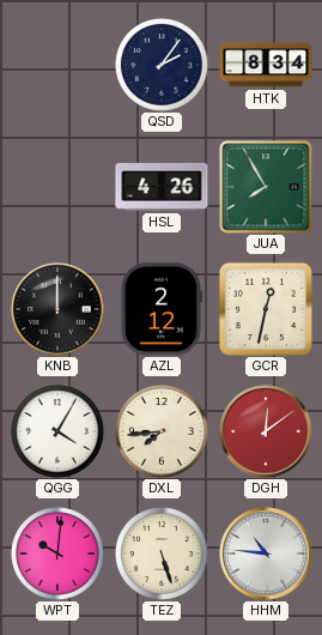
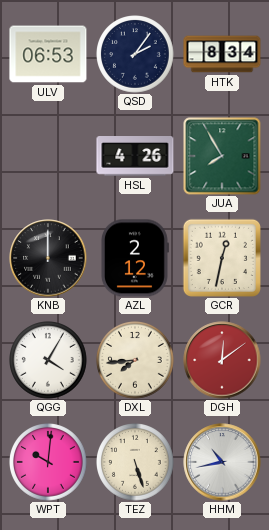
ULV: none -> 06:53 (48, 54)
HHM: 10:46 -> 10:43 (222, 462)
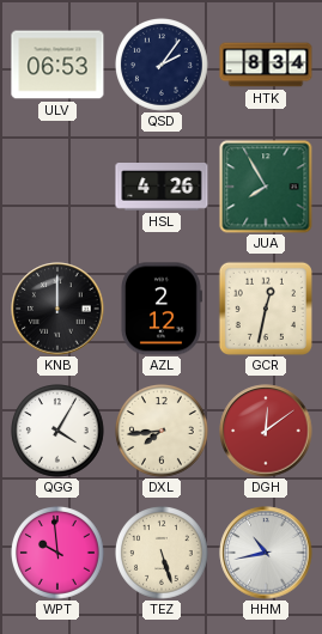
WPT: 10:01 -> 9:59 (59, 554)
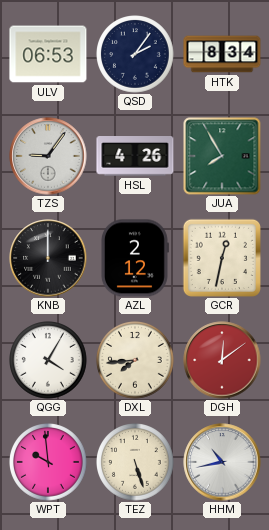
TZS: none -> 9:06 (48, 156)
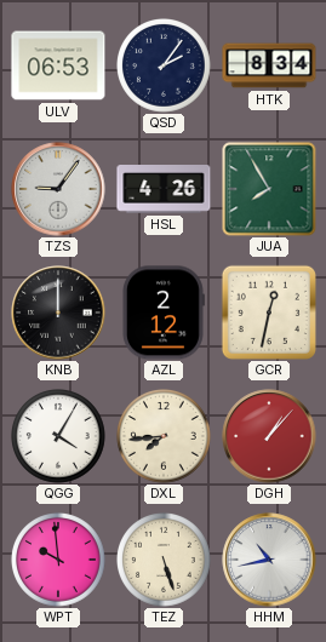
DGH: 12:09 -> 1:07 (269, 436)
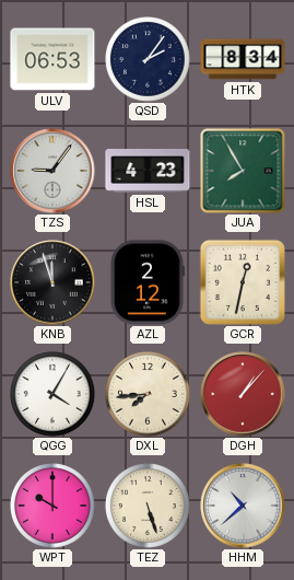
HSL: 4:26 -> 4:23 (148, 172)
KNB: 12:00 -> 11:57 (52, 282)
WPT: 9:59 -> 10:00 (54, 507)
HHM: 10:43 -> 10:38 (243, 506)
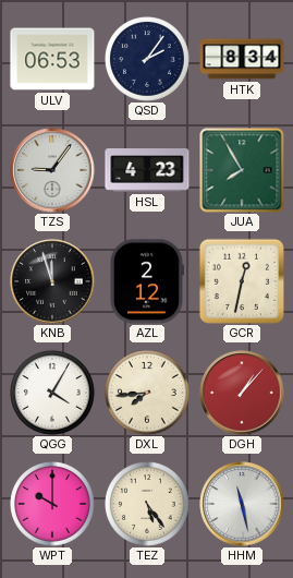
TEZ: 5:27 -> 5:24 (148, 505)
HHM: 10:38 -> 11:28 (242, 504)
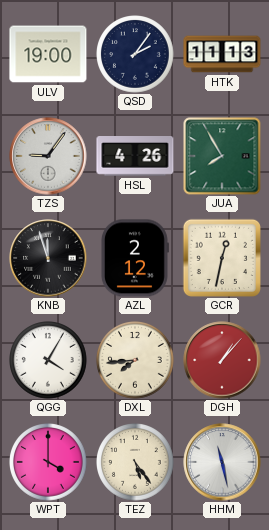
ULV: 06:53 -> 19:00 (48, 54)
HTK: 8:34 -> 11:13 (222, 54)
HSL: 4:23 -> 4:26 (135, 157)
WPT: 10:00 -> 4:00 (49, 463)
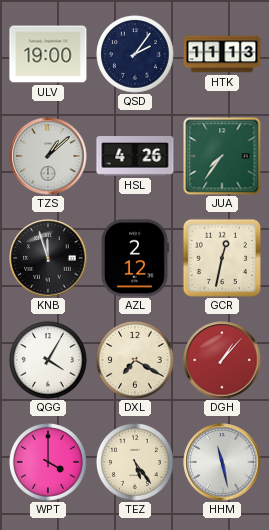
TZS: 9:06 -> 1:08 (48, 156)
JUA: 7:55 -> 7:36 (222, 156)
DXL: 7:44 -> 7:20 (136, 361)
